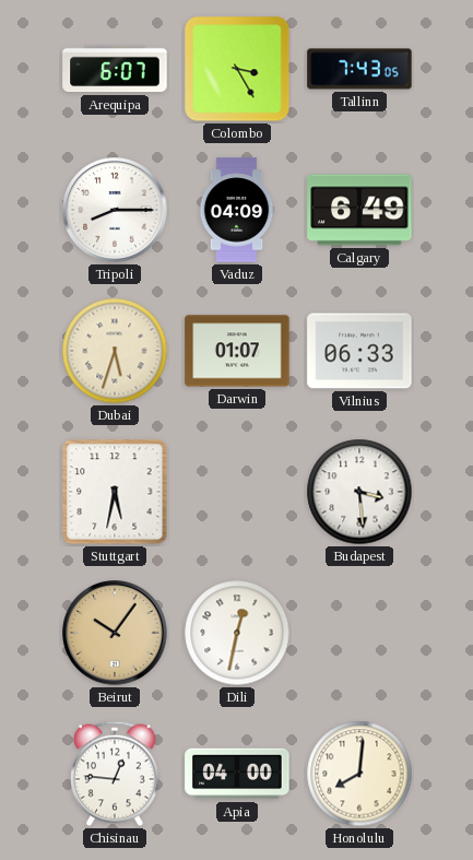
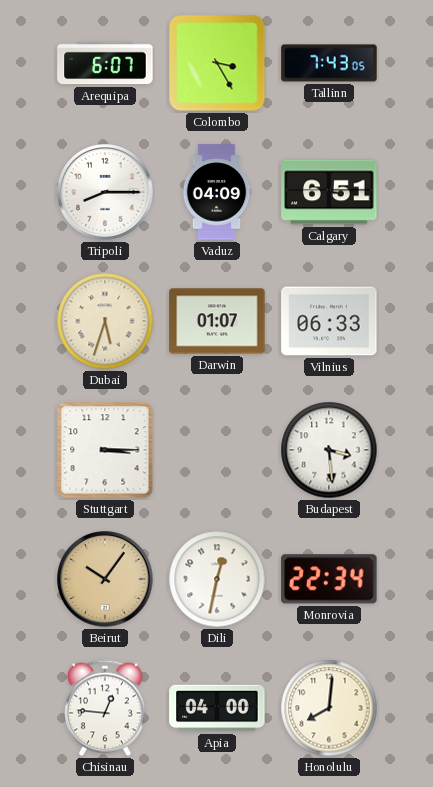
Calgary: 6:49 -> 6:51 (329, 192)
Stuttgart: 5:32 -> 3:15 (105, 450)
Monrovia: none -> 22:34 (329, 579)
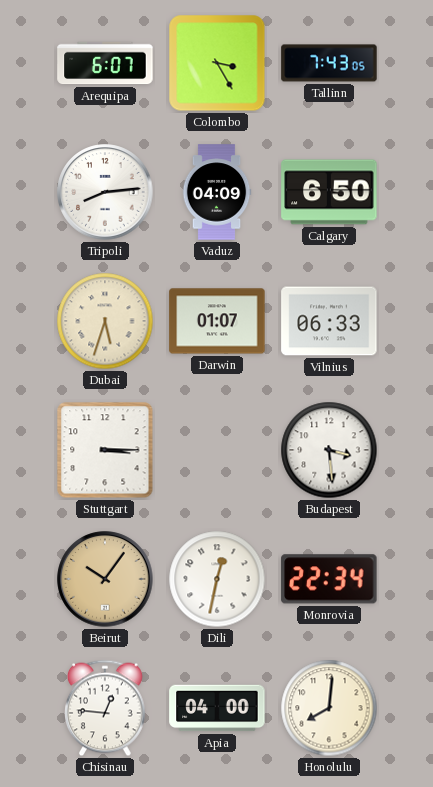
Tripoli: 8:15 -> 8:14 (105, 192)
Calgary: 6:51 -> 6:50 (329, 192)
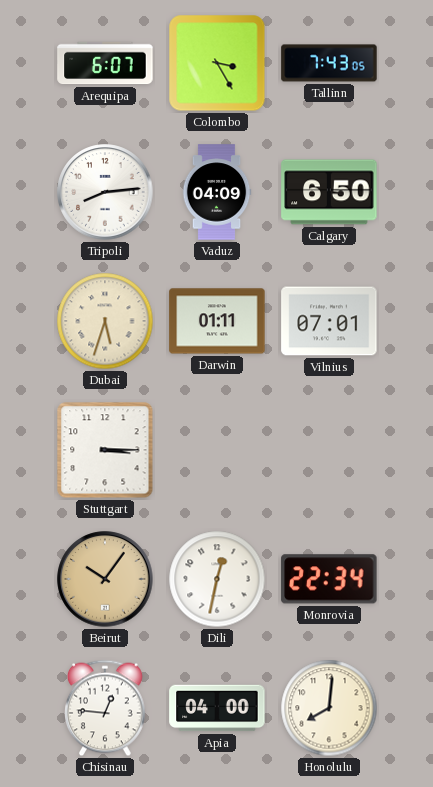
Darwin: 01:07 -> 01:11 (217, 321)
Vilnius: 06:33 -> 07:01 (329, 321)
Budapest: 3:29 -> none (329, 450)
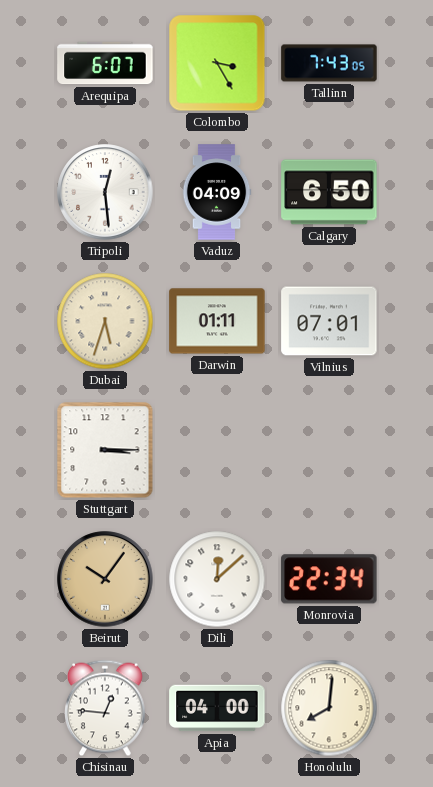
Tripoli: 8:14 -> 12:29 (105, 192)
Dili: 12:32 -> 12:08 (217, 579)
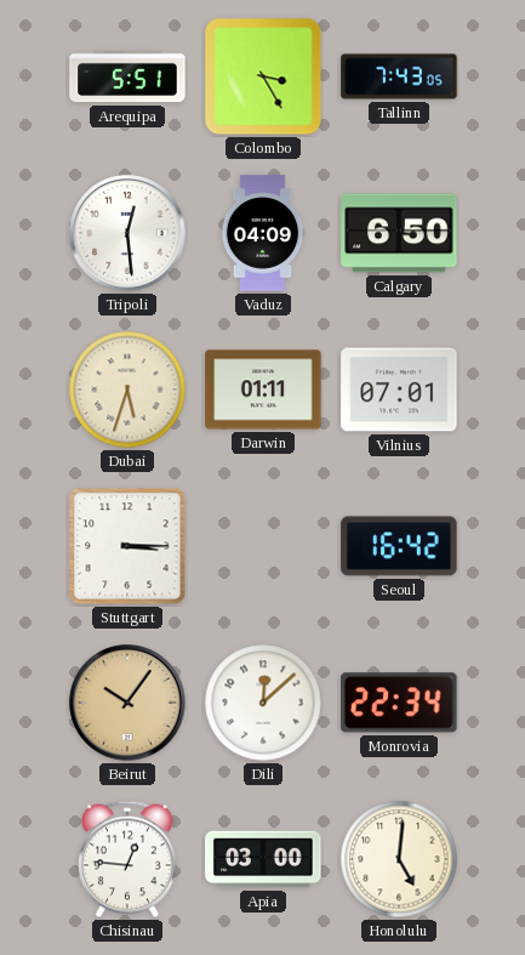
Arequipa: 6:07 -> 5:51 (127, 76)
Seoul: none -> 16:42 (399, 546)
Apia: 04:00 -> 03:00 (263, 859)
Honolulu: 8:01 -> 5:01 (399, 859)
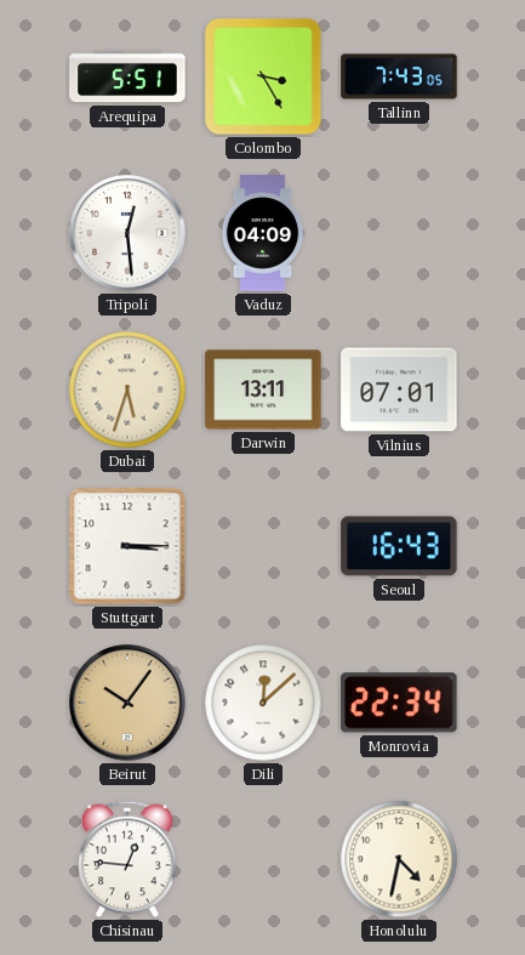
Calgary: 6:50 -> none (399, 233)
Darwin: 01:11 -> 13:11 (263, 390)
Seoul: 16:42 -> 16:43 (399, 546)
Apia: 03:00 -> none (263, 859)
Honolulu: 5:01 -> 4:32 (399, 859)
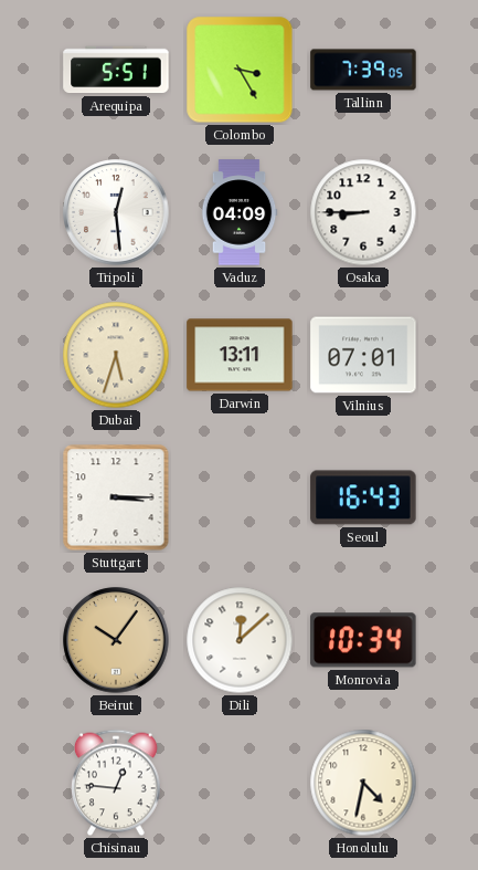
Tallinn: 7:43 -> 7:39 (363, 70)
Osaka: none -> 8:45 (363, 212)
Monrovia: 22:34 -> 10:34 (363, 640)
